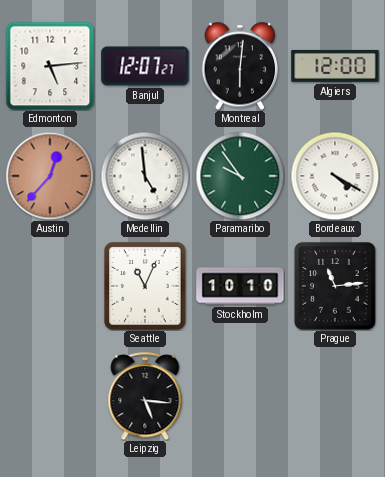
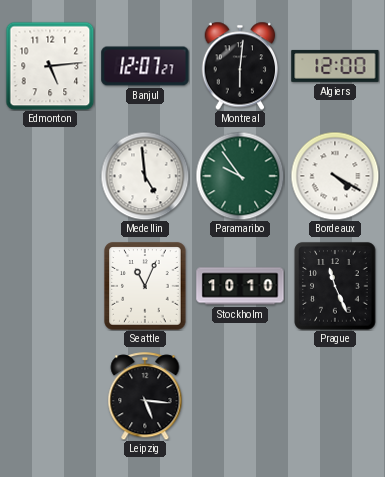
Austin: 12:37 -> none (50, 176)
Prague: 11:14 -> 11:26 (335, 286)
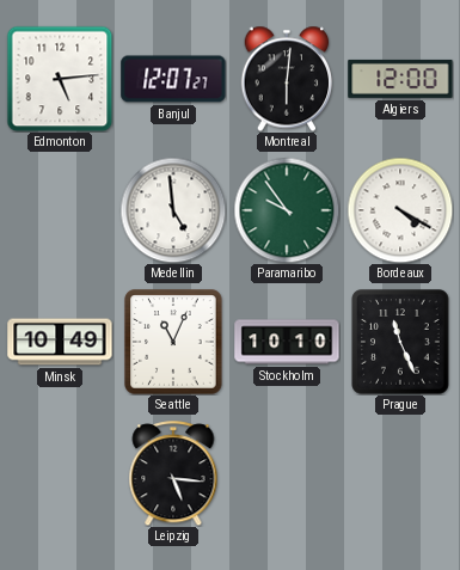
Minsk: none -> 10:49 (60, 342)
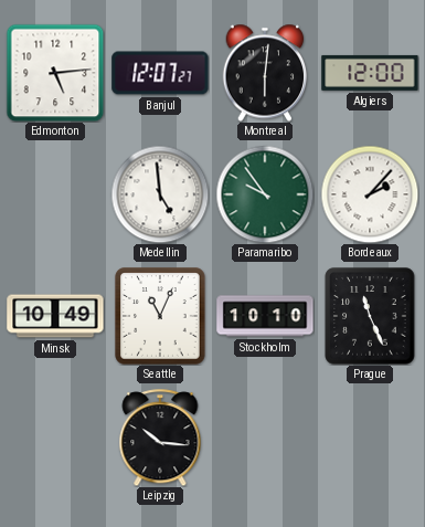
Bordeaux: 4:20 -> 2:07 (370, 194)
Leipzig: 5:16 -> 10:16 (160, 438)
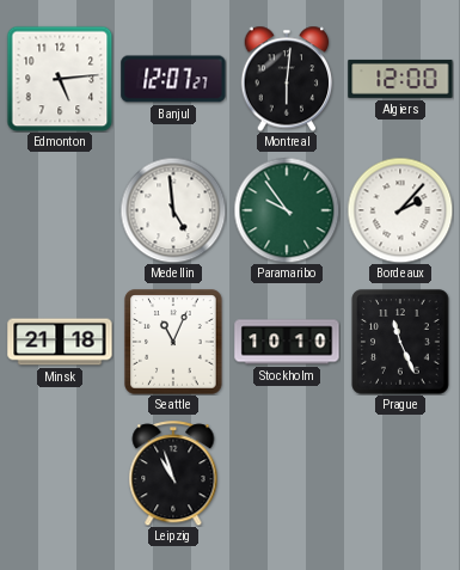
Minsk: 10:49 -> 21:18 (60, 342)
Leipzig: 10:16 -> 10:57 (173, 473)
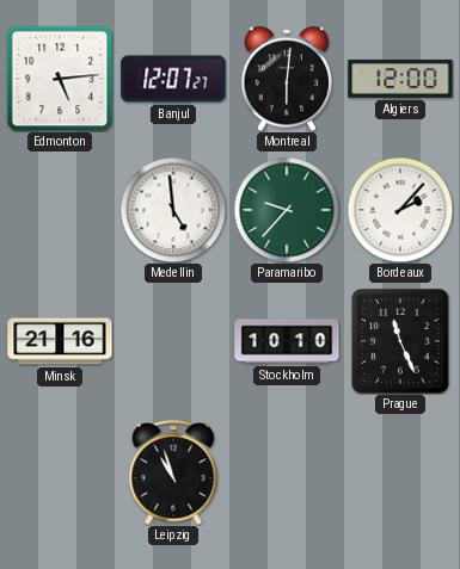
Paramaribo: 9:54 -> 9:37 (287, 210)
Minsk: 21:18 -> 21:16 (60, 341)
Seattle: 11:04 -> none (173, 342)
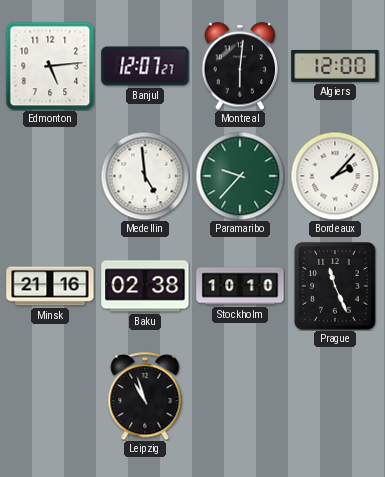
Baku: none -> 02:38 (145, 286)
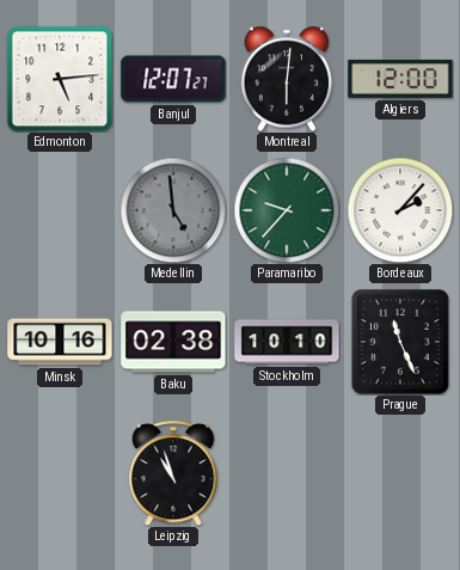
Medellin dial: white -> grey (173, 210)
Minsk: 21:16 -> 10:16 (60, 342)
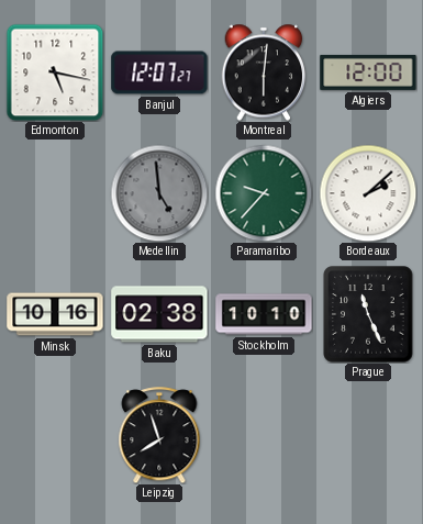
Edmonton: 5:14 -> 5:17 (55, 73)
Bordeaux: 2:07 -> 2:08 (368, 193)
Leipzig: 10:57 -> 7:57 (159, 435)
